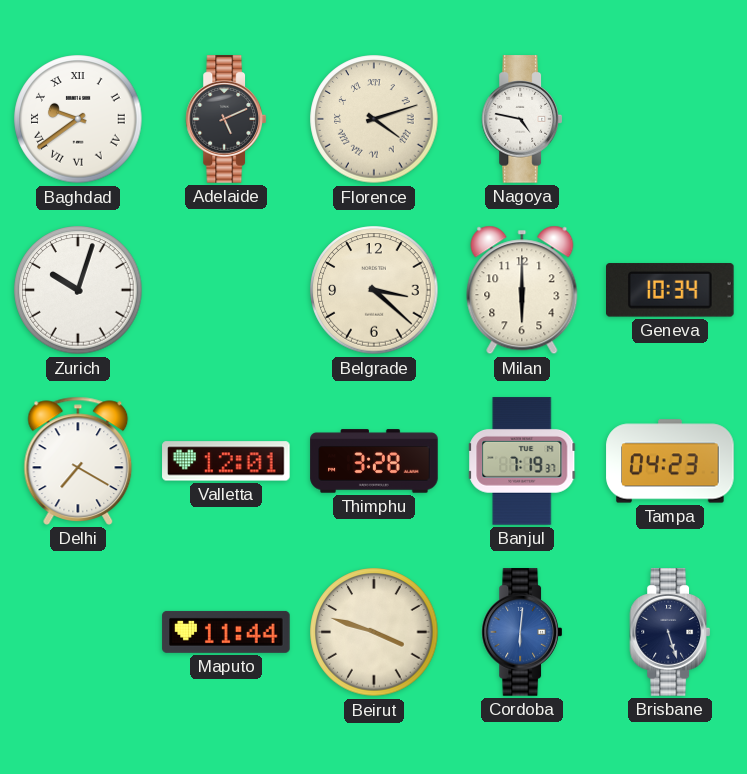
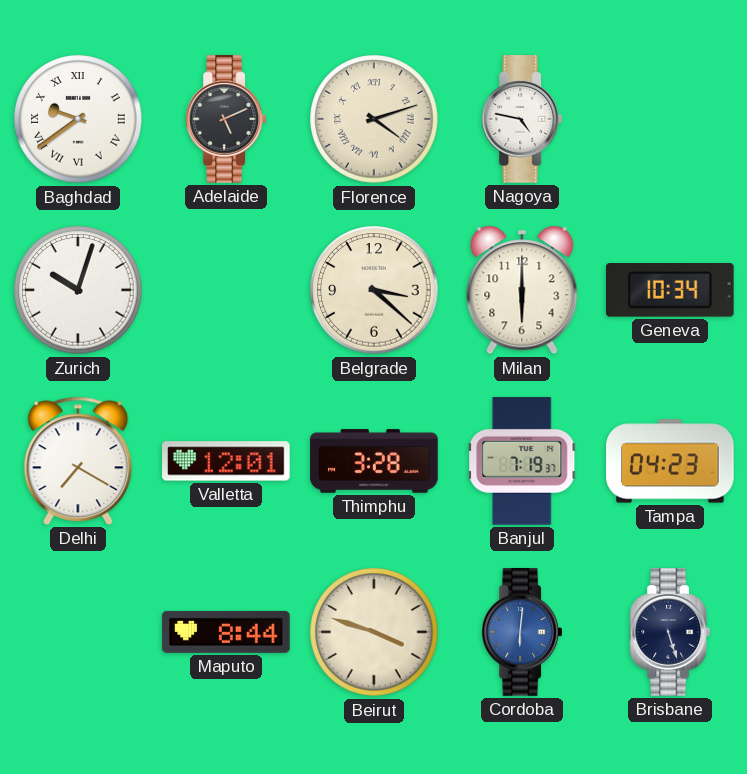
Maputo: 11:44 -> 8:44 (226, 632)
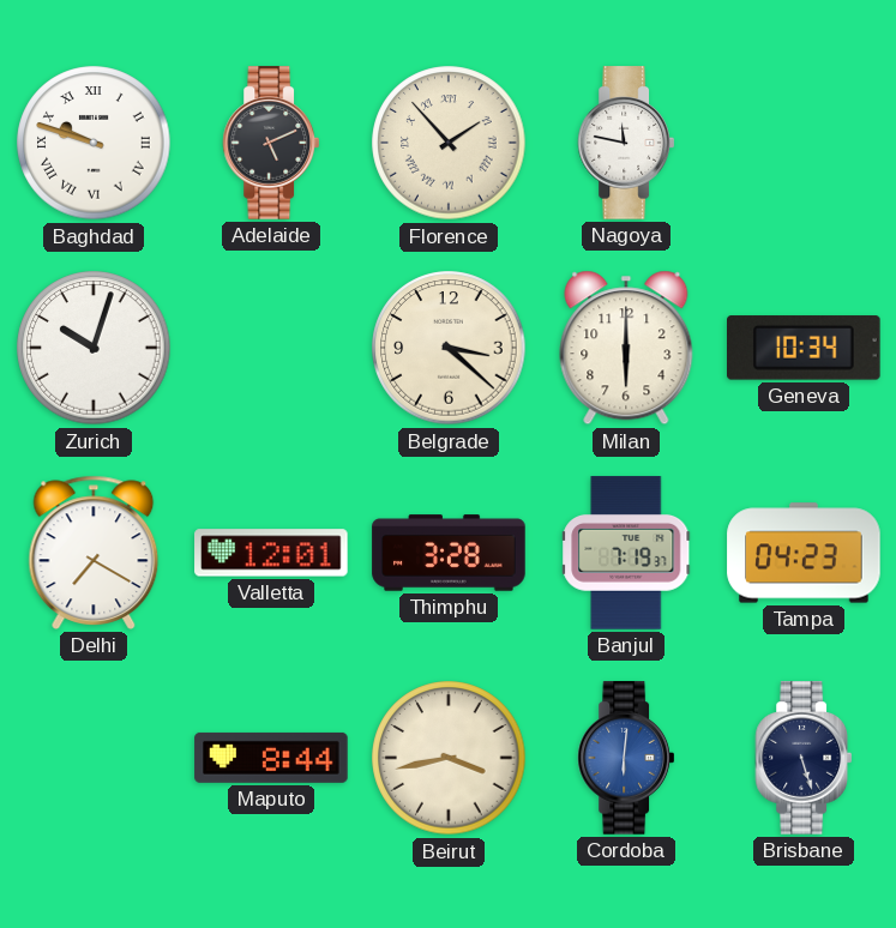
Baghdad: 9:39 -> 9:48 (94, 143)
Florence: 4:12 -> 1:53 (449, 143)
Nagoya: 4:47 -> 11:47 (625, 143)
Beirut: 3:48 -> 3:43 (449, 758)
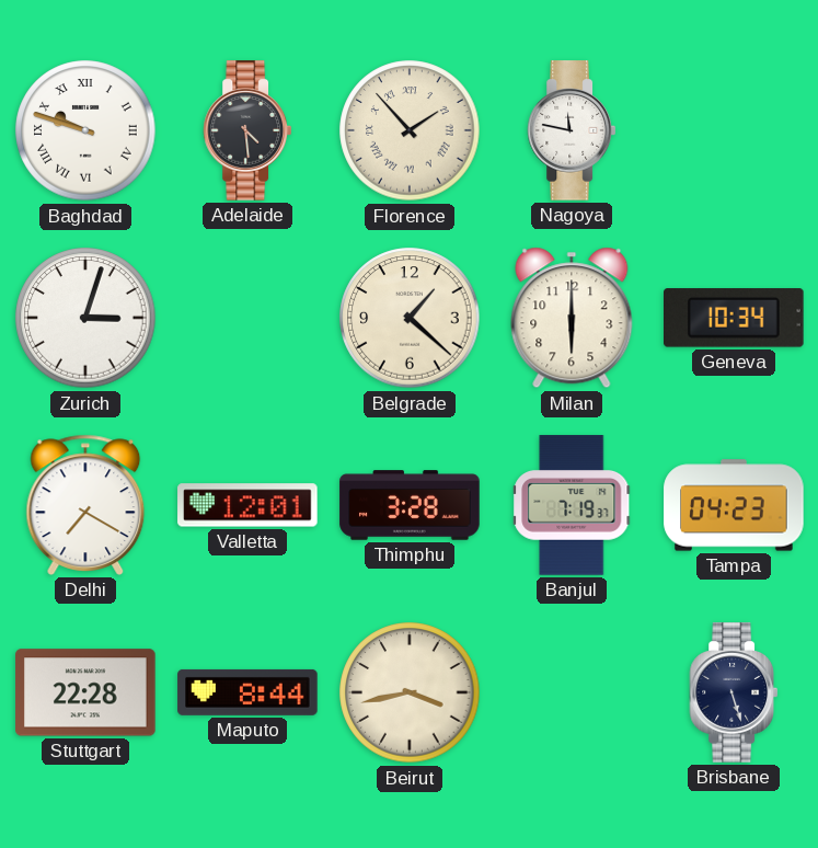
Adelaide: 5:11 -> 4:29 (246, 130)
Zurich: 10:03 -> 3:03 (85, 318)
Belgrade: 3:22 -> 1:22 (410, 318)
Stuttgart: none -> 22:28 (85, 692)
Cordoba: 6:01 -> none (625, 758)
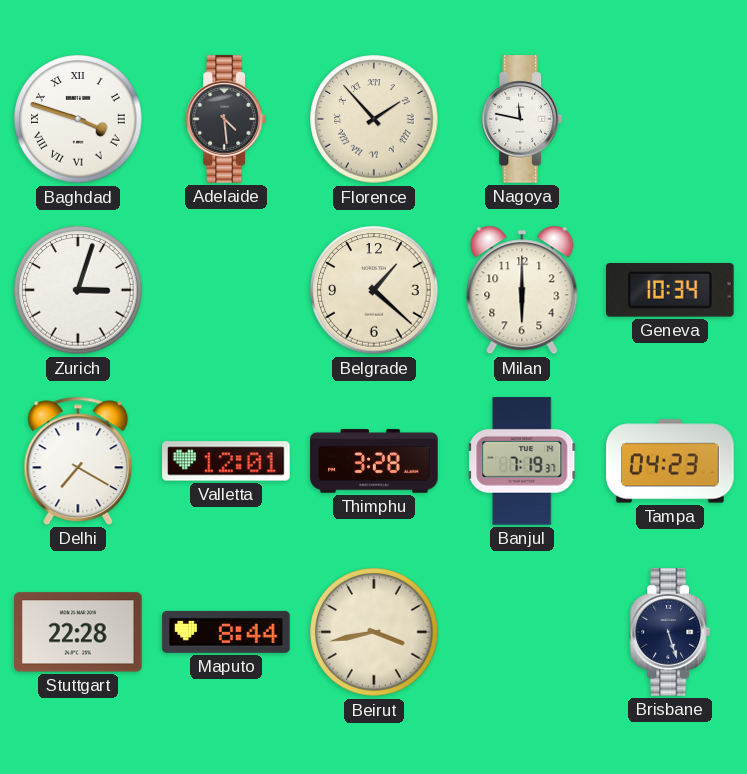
Baghdad: 9:48 -> 3:48 (78, 119)
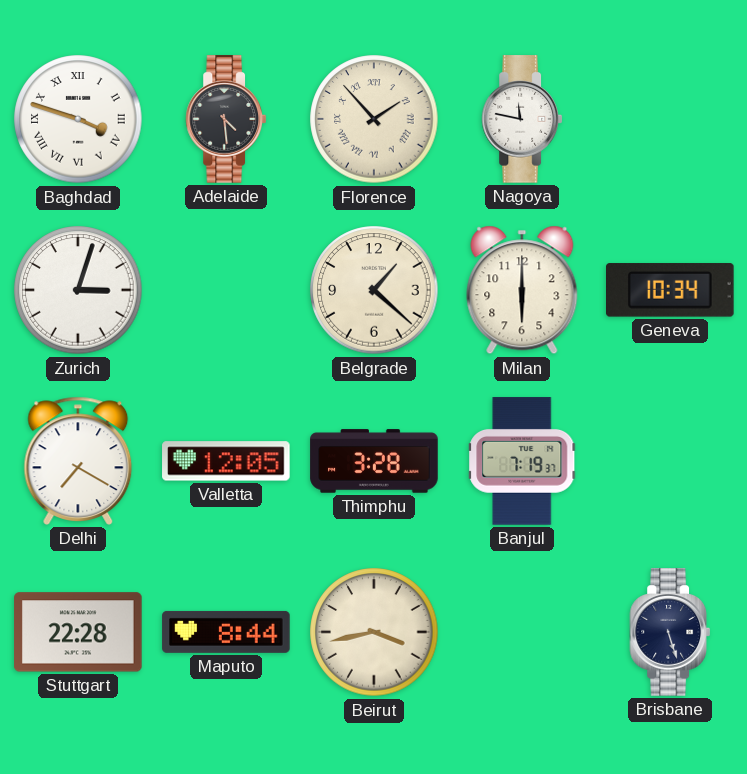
Valletta: 12:01 -> 12:05 (226, 461)
Tampa: 04:23 -> none (670, 461)
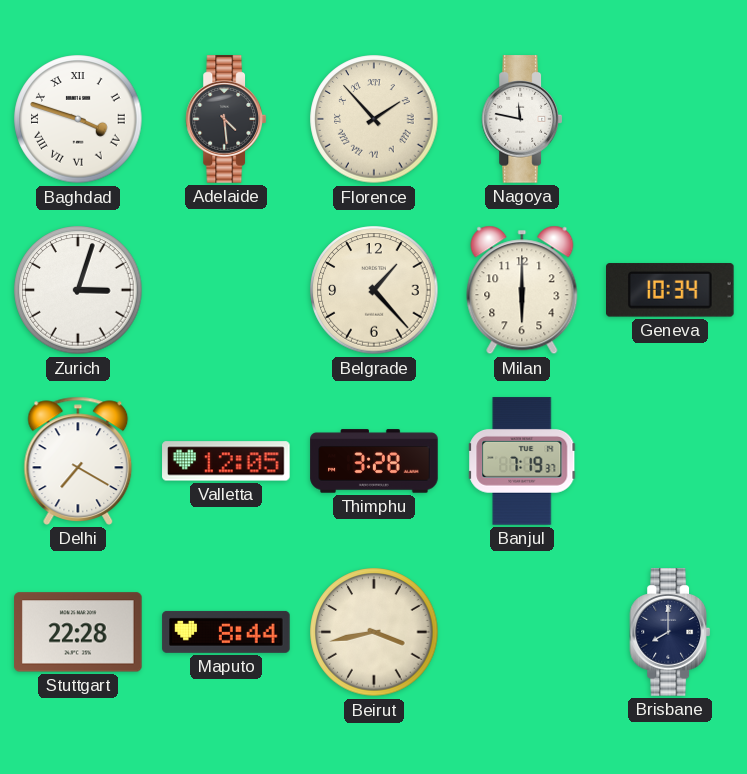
Belgrade: 1:22 -> 1:23 (374, 290)
Brisbane: 5:27 -> 8:00 (669, 632)
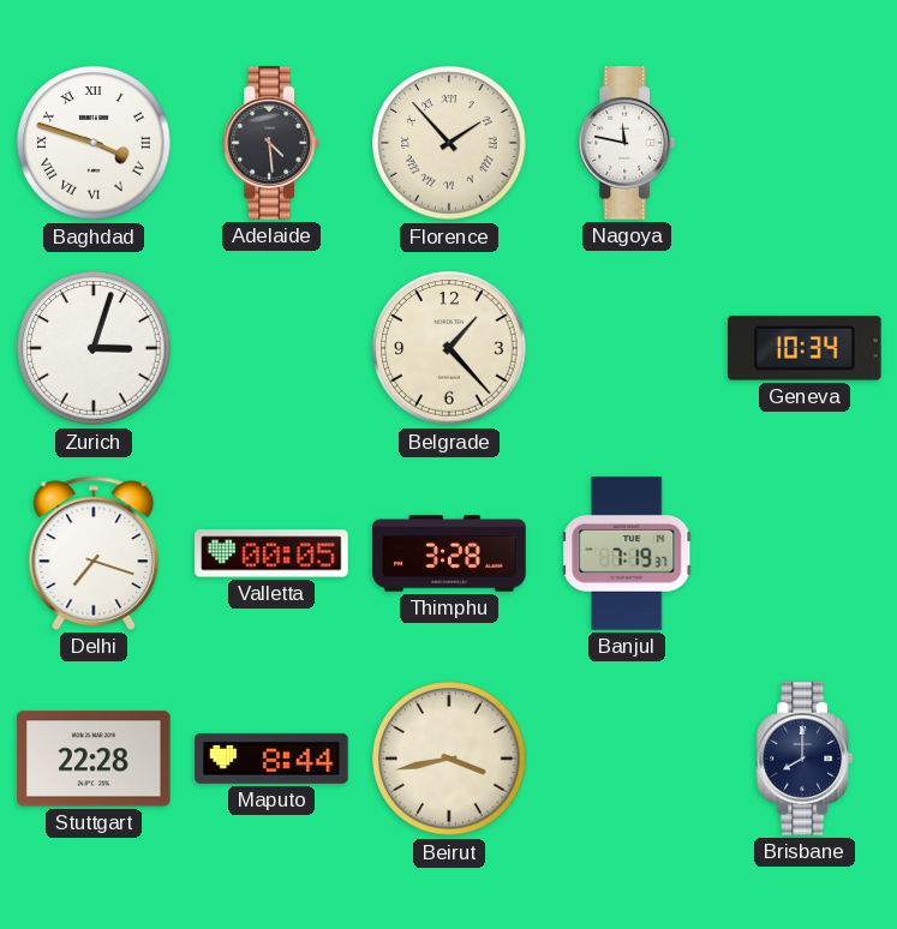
Milan: 6:00 -> none (522, 290)
Delhi: 7:20 -> 7:18 (94, 553)
Valletta: 12:05 -> 00:05 (271, 553)
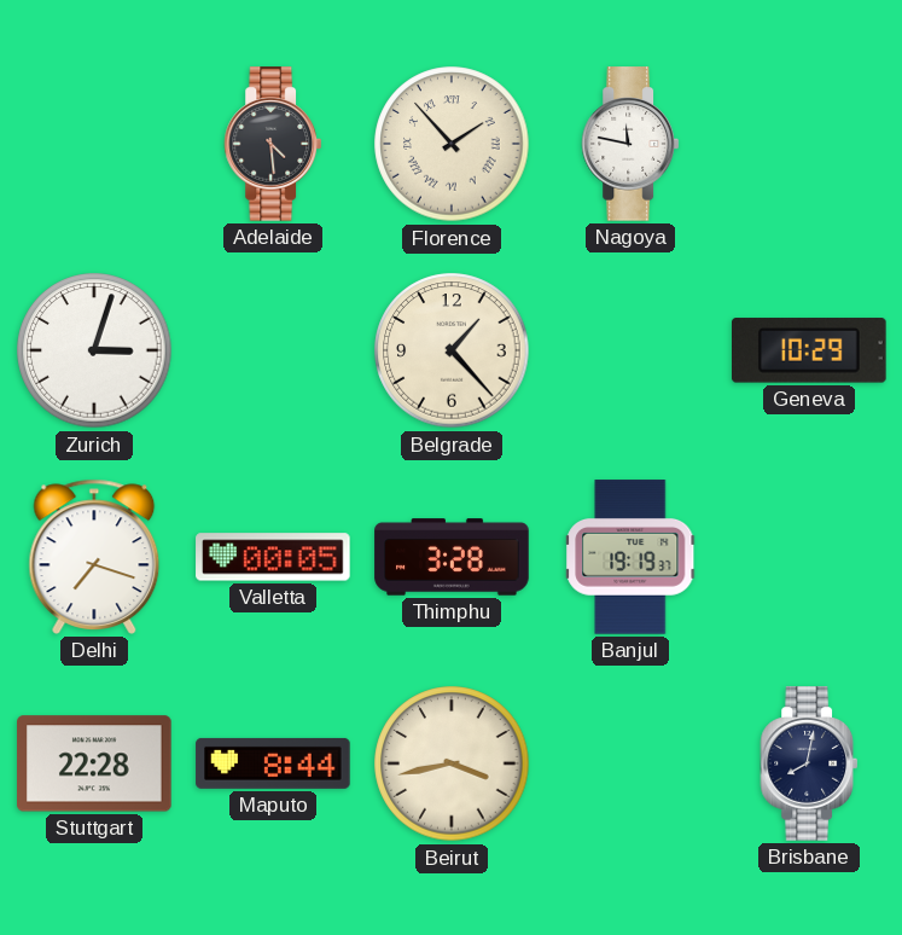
Baghdad: 3:48 -> none (94, 143)
Geneva: 10:34 -> 10:29 (810, 350)
Banjul: 7:19 -> 19:19 (632, 557)
Brisbane: 8:00 -> 8:02 (808, 763)
